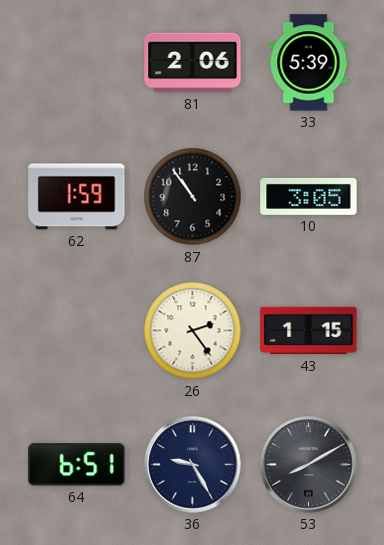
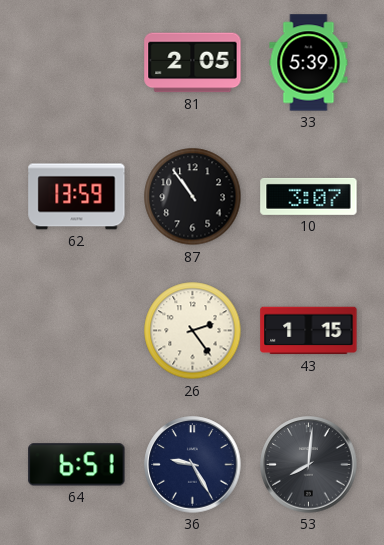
81: 2:06 -> 2:05 (193, 63)
62: 1:59 -> 13:59 (77, 197)
10: 3:05 -> 3:07 (309, 196)
53: 8:10 -> 8:01 (309, 465)
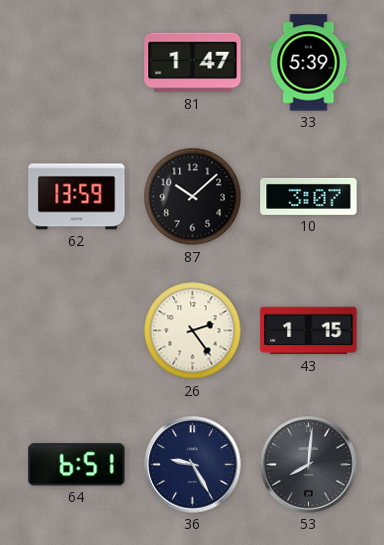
81: 2:05 -> 1:47 (193, 63)
87: 10:54 -> 10:08 (193, 197)
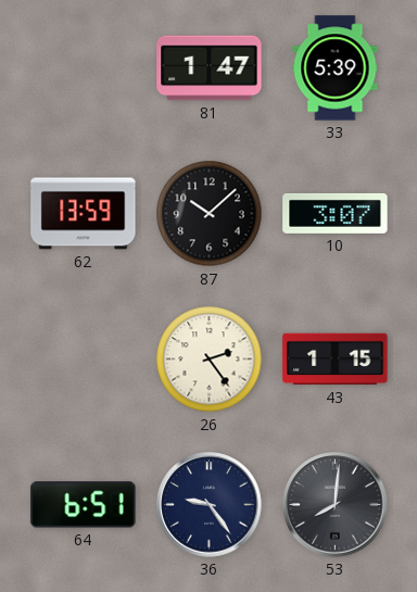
36: 9:25 -> 9:24 (210, 505)
